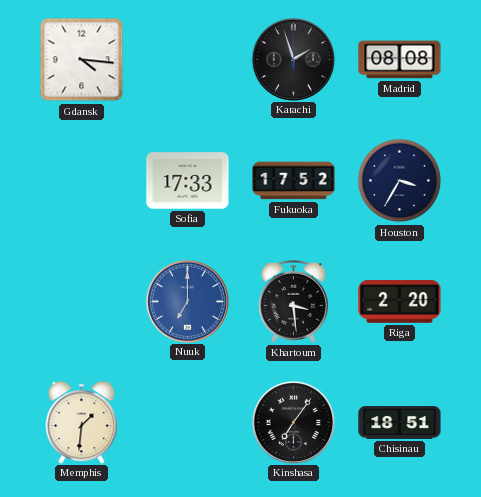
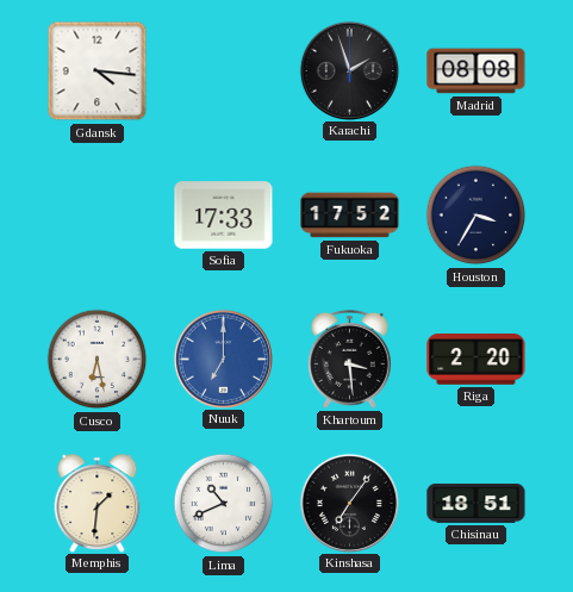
Cusco: none -> 6:28 (98, 360)
Lima: none -> 10:41 (224, 504)
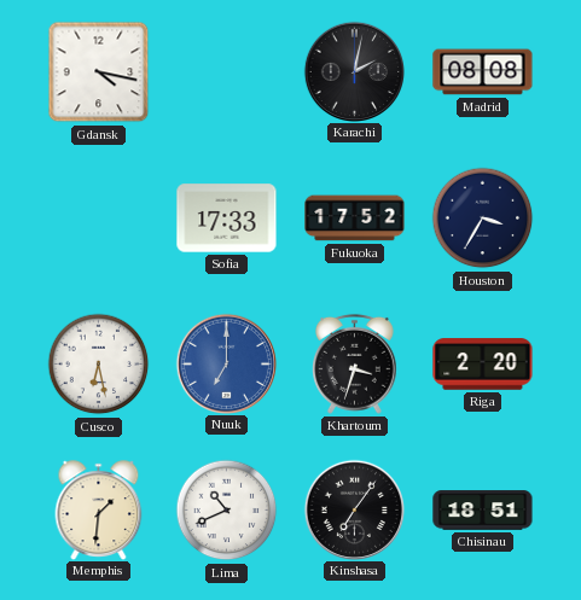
Gdansk: 4:16 -> 4:17 (99, 72)
Karachi: 1:57 -> 2:02 (354, 71)
Khartoum: 3:29 -> 3:33 (355, 363)
